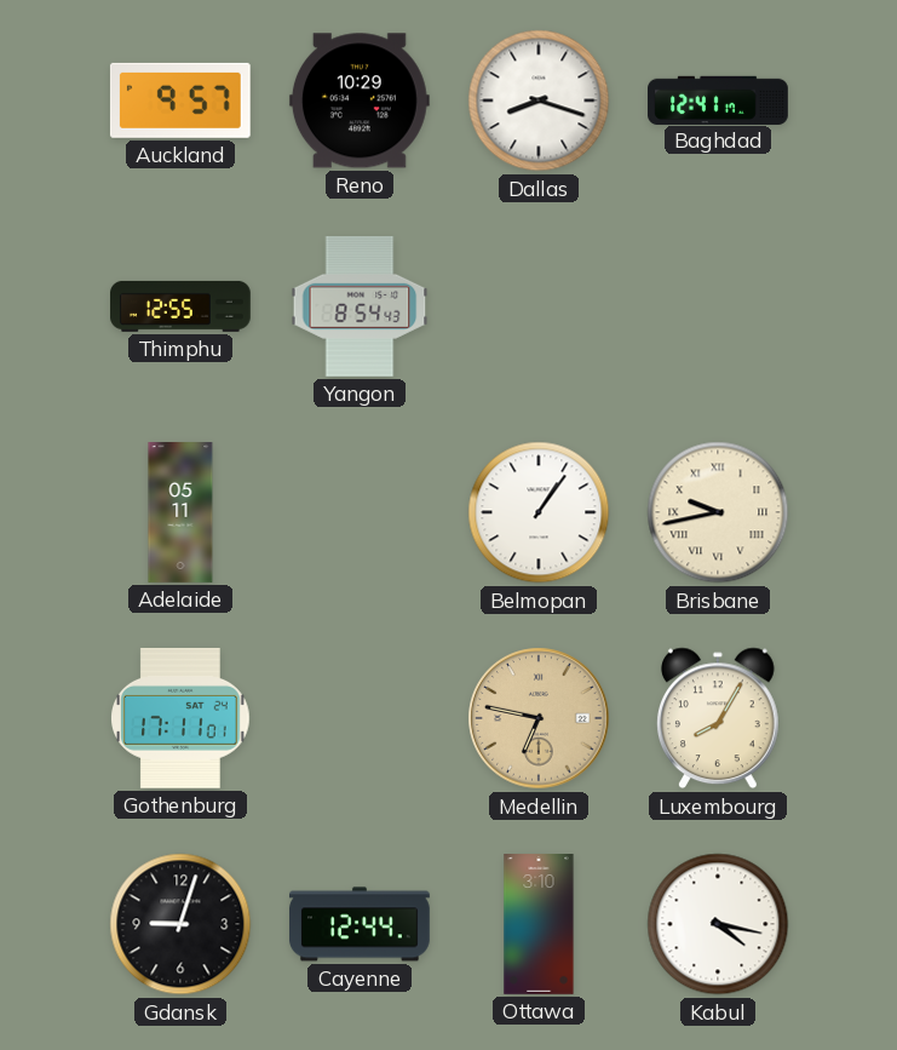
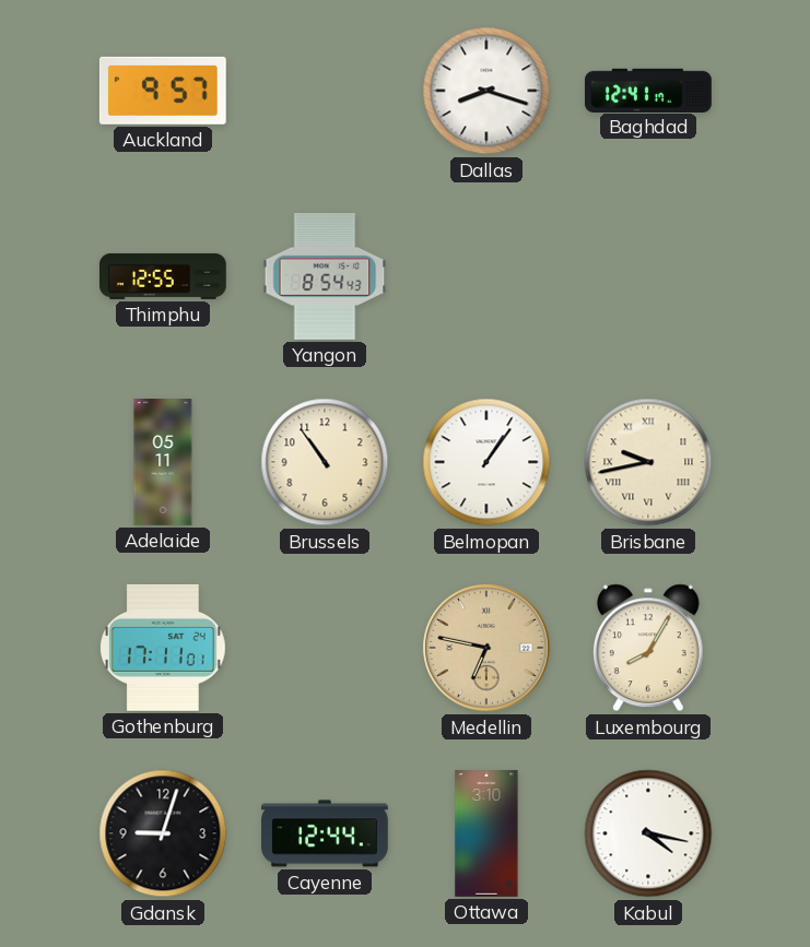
Reno: 10:29 -> none (360, 101)
Brussels: none -> 10:54 (325, 462)
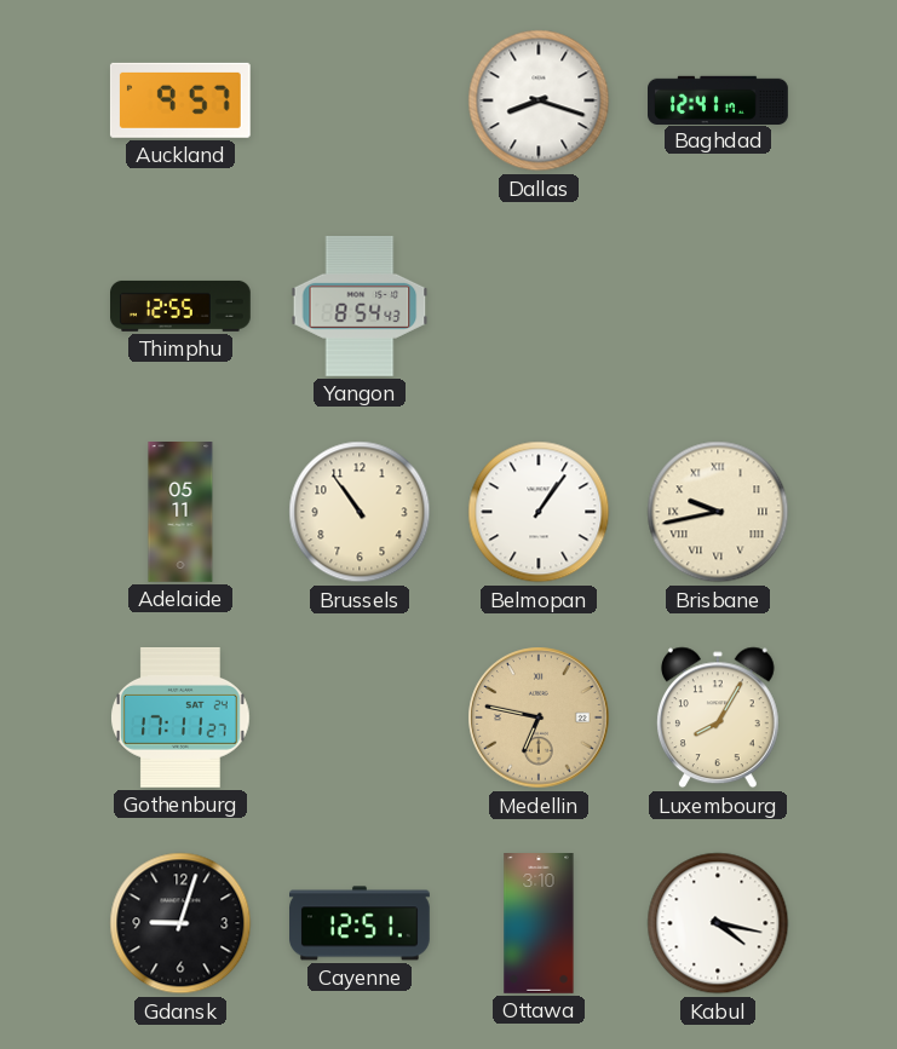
Gothenburg: 17:11:01 -> 17:11:27 (182, 717)
Cayenne: 12:44 -> 12:51 (361, 923)
